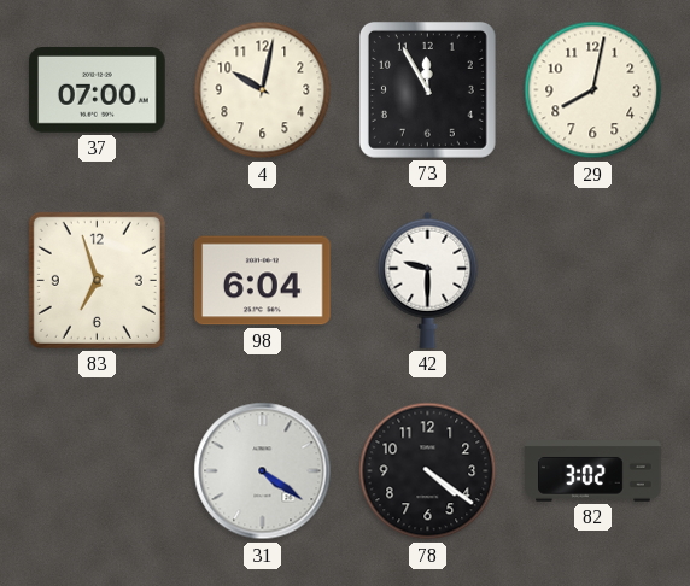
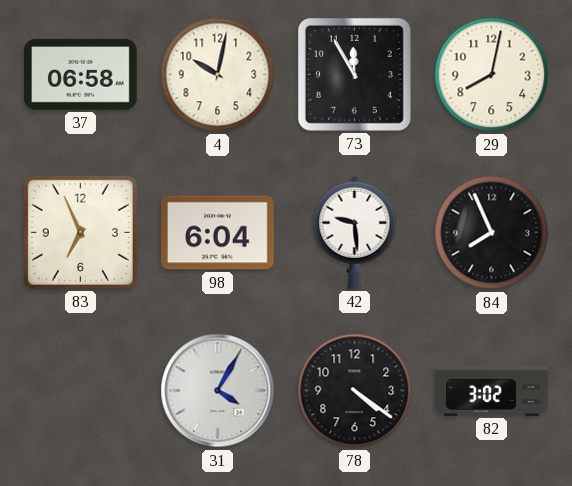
37: 07:00 -> 06:58 (81, 75)
83: 6:57 -> 6:56 (80, 232)
42: 9:30 -> 9:29 (355, 232)
84: none -> 7:56 (492, 233)
31: 4:21 -> 4:05 (218, 391)
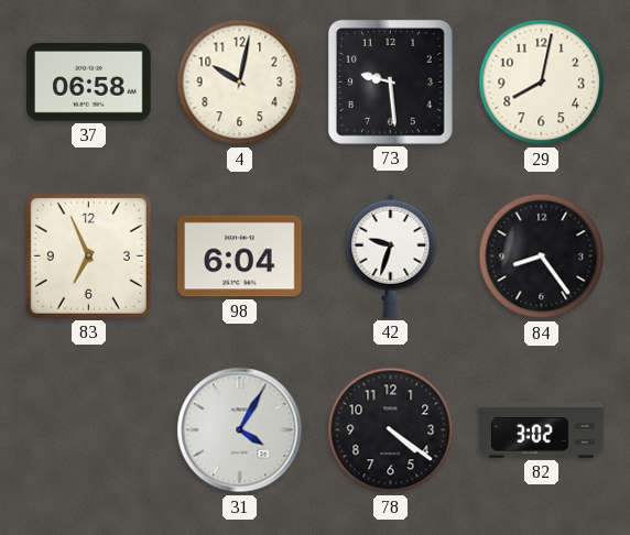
73: 11:55 -> 9:29 (390, 81)
42: 9:29 -> 9:33 (391, 255)
84: 7:56 -> 8:24 (542, 256)
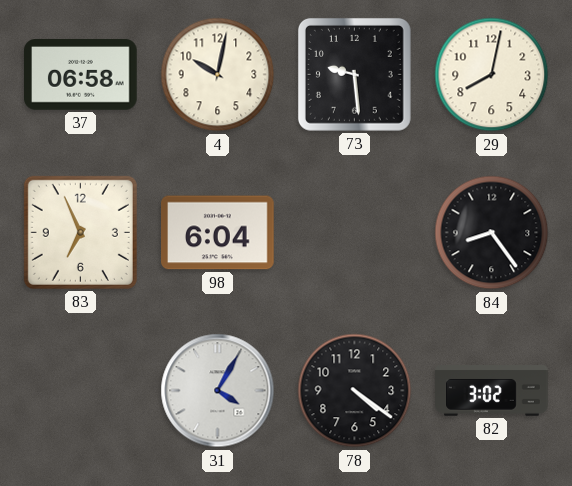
42: 9:33 -> none (391, 255)
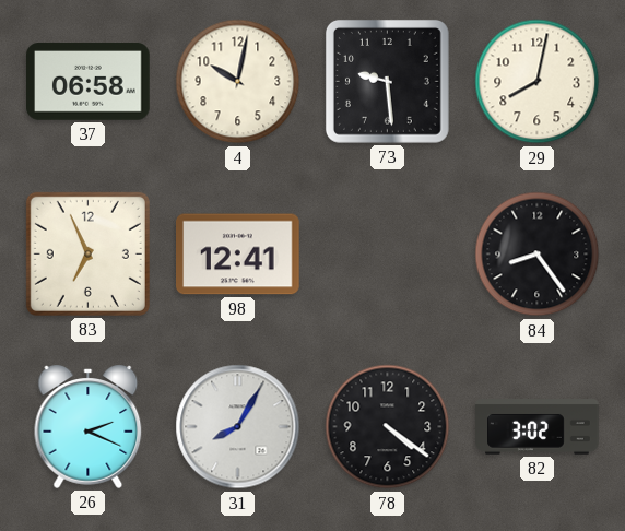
98: 6:04 -> 12:41 (238, 255)
26: none -> 2:19 (89, 426)
31: 4:05 -> 8:05 (238, 427)
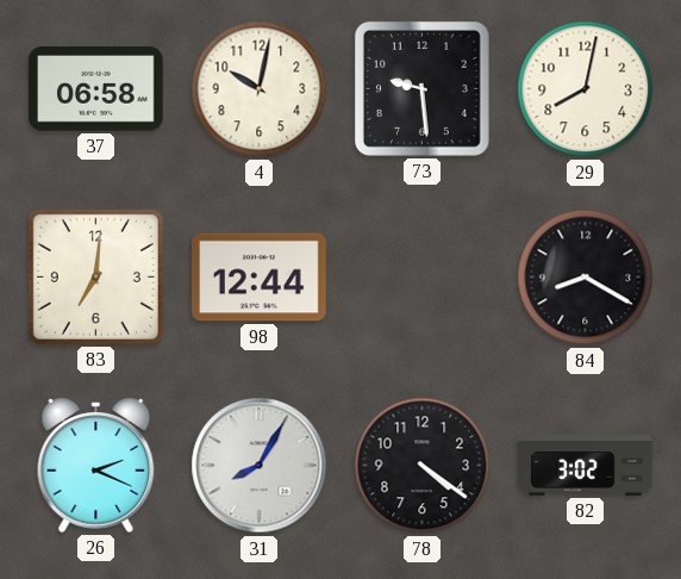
83: 6:56 -> 7:01 (95, 276)
98: 12:41 -> 12:44 (260, 278)
84: 8:24 -> 8:20 (586, 278)
